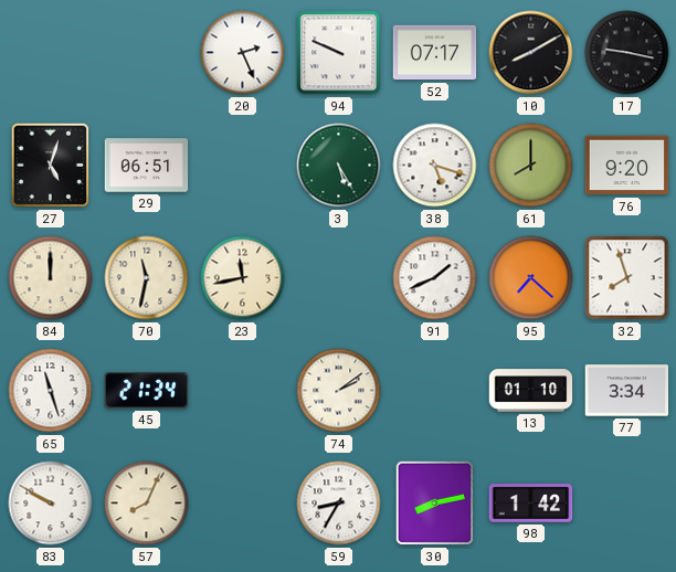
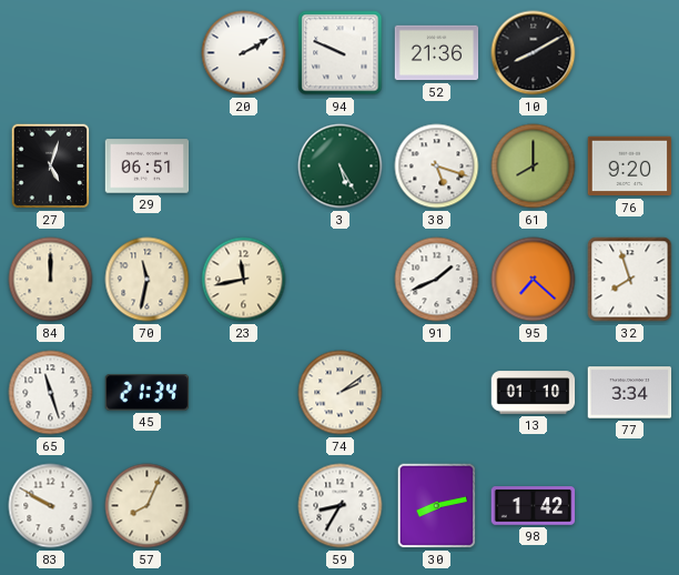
20: 2:26 -> 2:10 (244, 53)
52: 07:17 -> 21:36 (437, 53)
17: 9:17 -> none (627, 53)
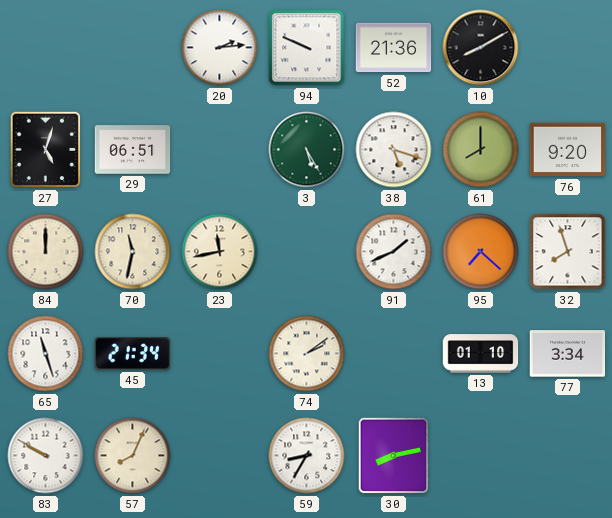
20: 2:10 -> 2:14 (220, 48)
98: 1:42 -> none (534, 506)
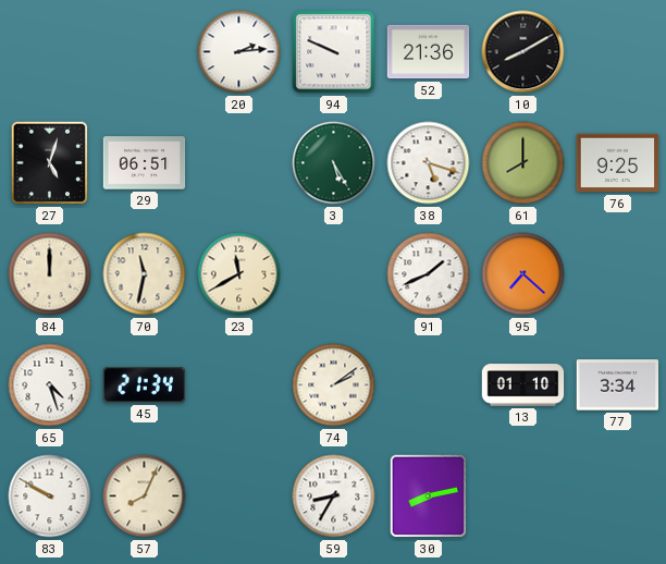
76: 9:20 -> 9:25 (618, 163)
23: 11:43 -> 11:40 (239, 274)
32: 7:57 -> none (568, 252)
65: 11:27 -> 4:27 (50, 385)
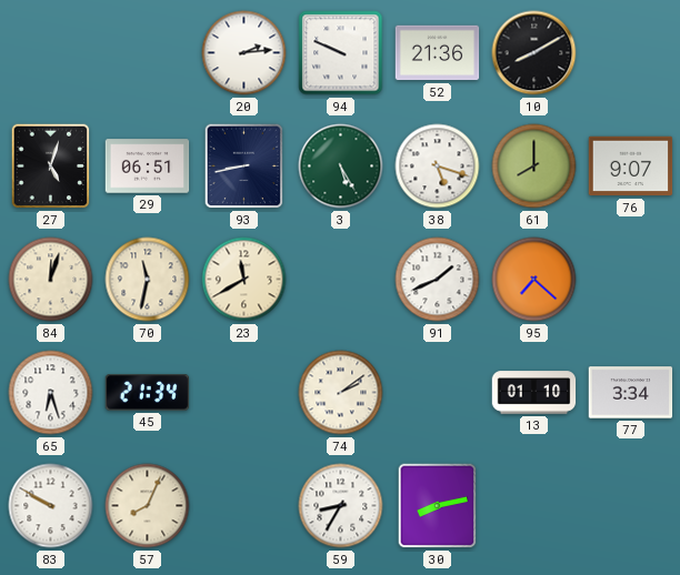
93: none -> 8:43 (244, 167)
76: 9:25 -> 9:07 (631, 167)
84: 12:00 -> 12:03 (51, 280)
65: 4:27 -> 6:27 (51, 393)
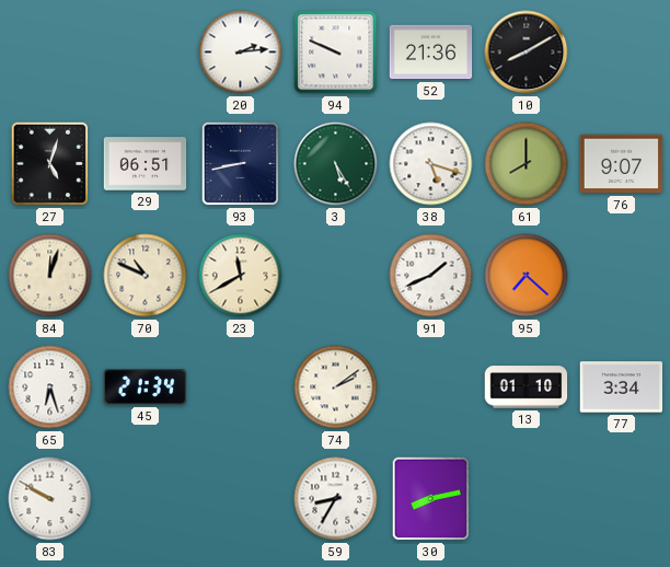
70: 11:32 -> 10:49 (146, 276)
57: 8:04 -> none (148, 506)
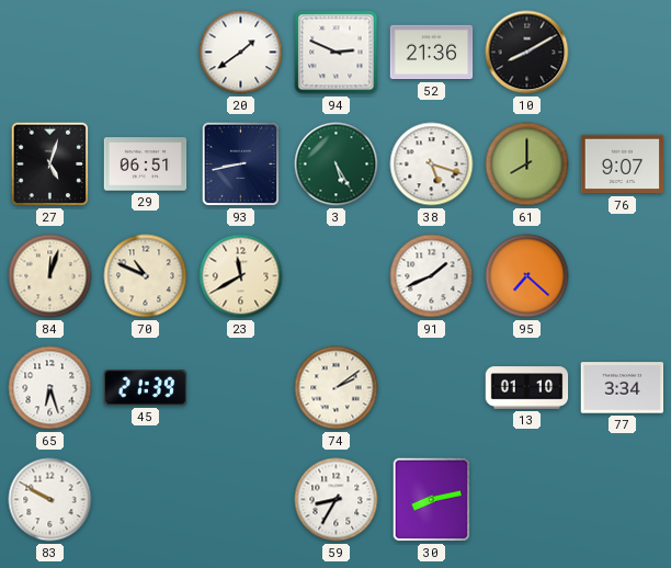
20: 2:14 -> 1:39 (241, 53)
94: 9:49 -> 2:49 (337, 53)
45: 21:34 -> 21:39 (146, 388)
